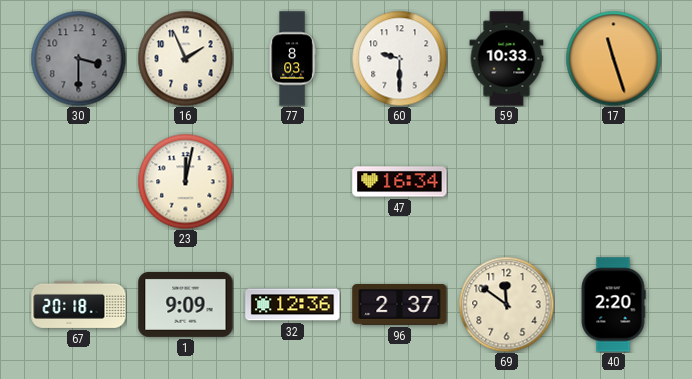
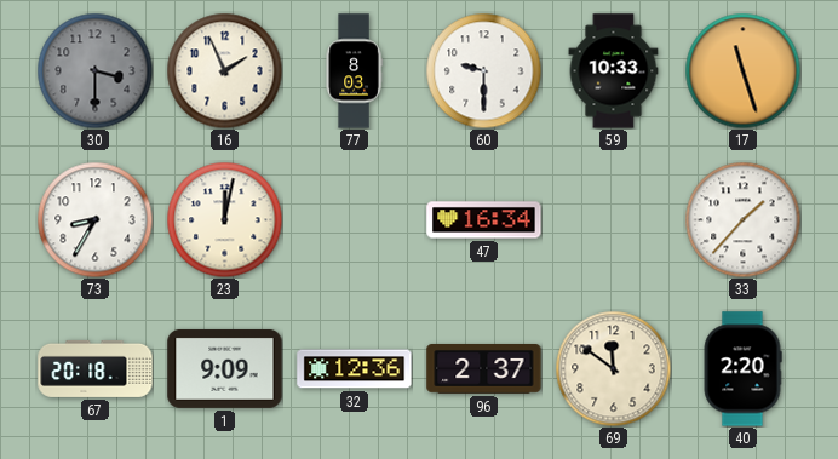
73: none -> 8:35 (94, 219)
33: none -> 1:37 (742, 219)
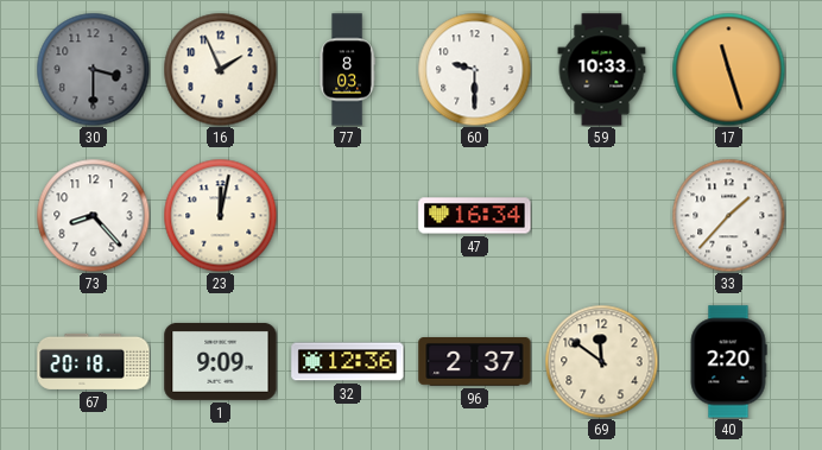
73: 8:35 -> 8:23 (93, 215)
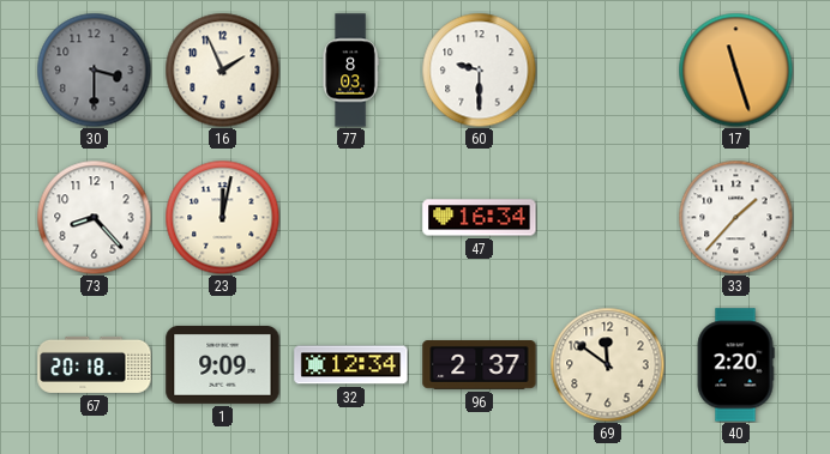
59: 10:33 -> none (602, 70)
32: 12:36 -> 12:34 (351, 365)
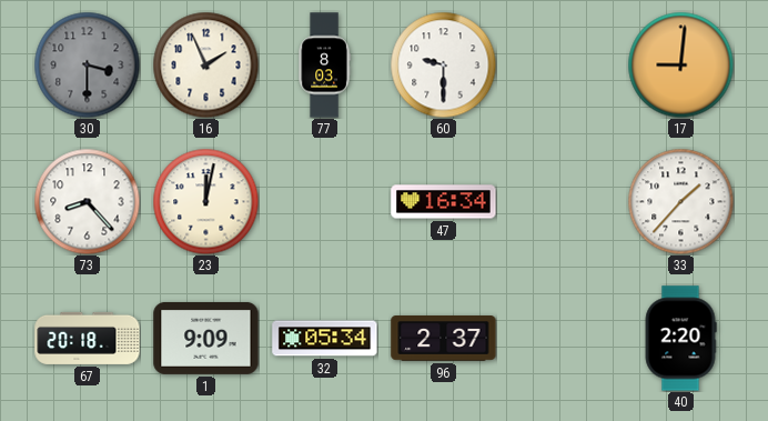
17: 11:27 -> 9:01 (680, 64)
32: 12:34 -> 05:34 (325, 339)
69: 11:51 -> none (607, 364)
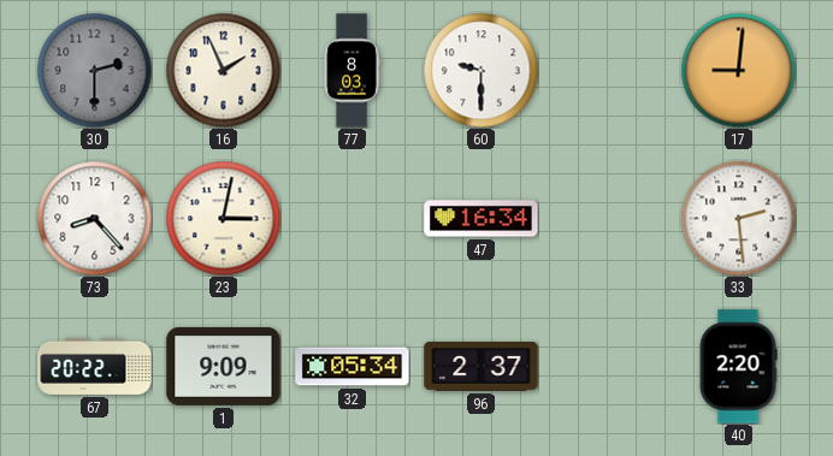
30: 3:30 -> 2:30 (94, 70)
23: 12:02 -> 3:02 (223, 218)
33: 1:37 -> 2:29 (738, 218)
67: 20:18 -> 20:22 (95, 366)
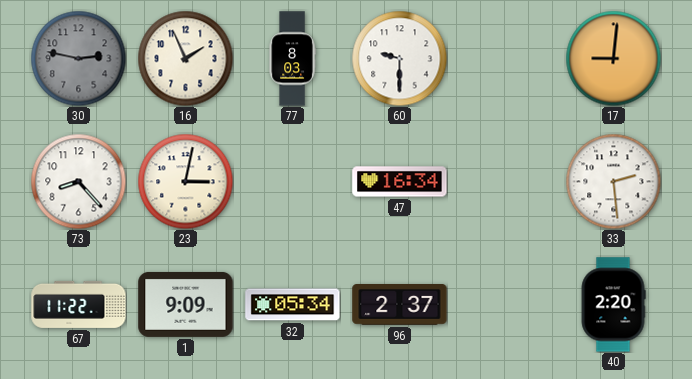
30: 2:30 -> 2:47 (78, 58)
67: 20:22 -> 11:22 (79, 304)
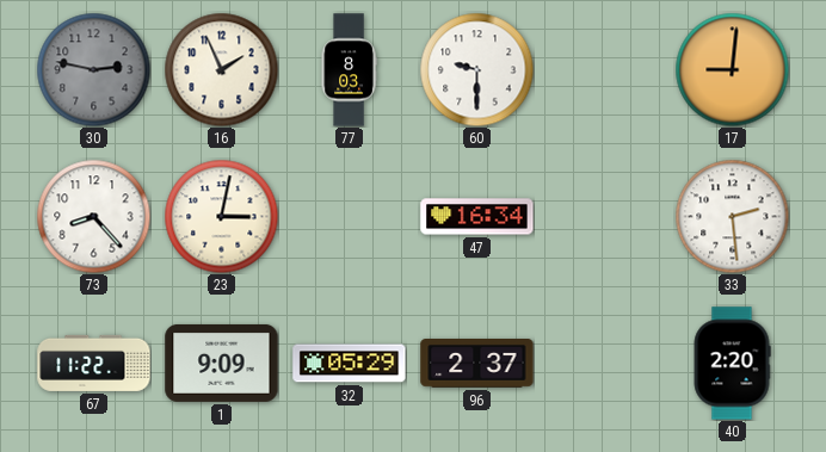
32: 05:34 -> 05:29 (350, 364)
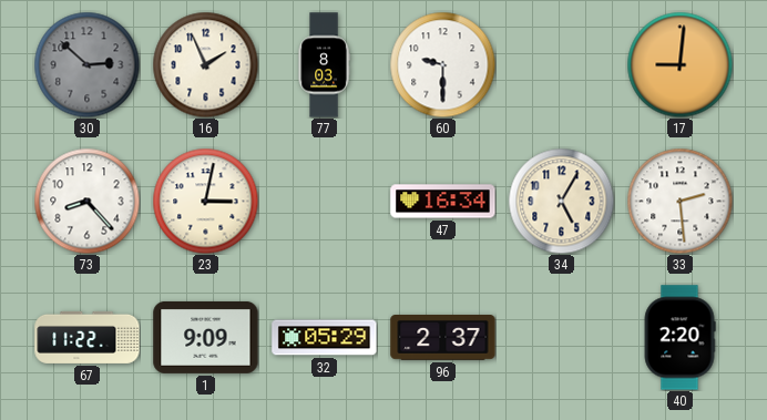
30: 2:47 -> 2:52 (86, 64)
34: none -> 5:05 (561, 201)
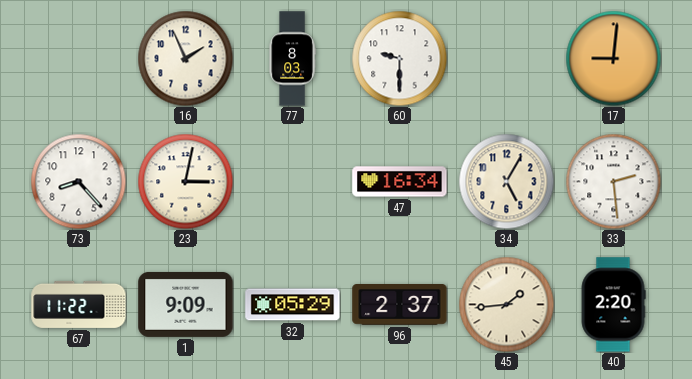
30: 2:52 -> none (86, 64)
45: none -> 1:44 (506, 304)
